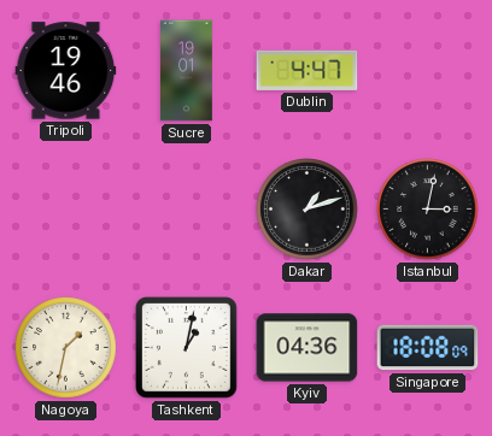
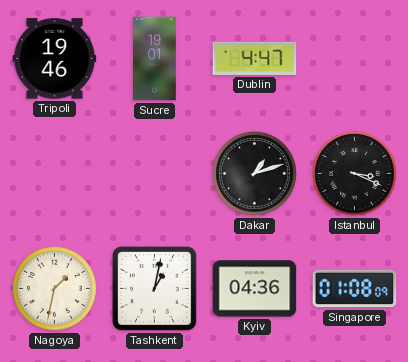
Istanbul: 3:02 -> 3:19 (355, 174)
Singapore: 18:08 -> 01:08 (355, 289)
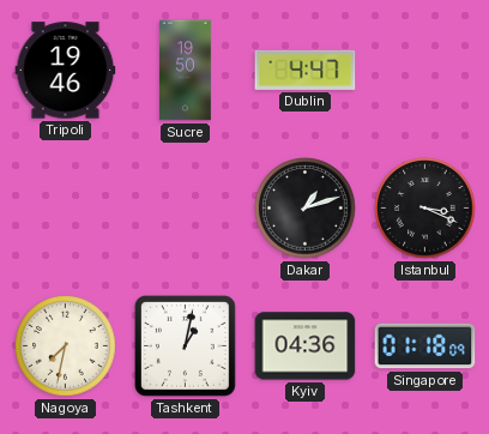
Sucre: 19:01 -> 19:50 (186, 71)
Nagoya: 1:32 -> 7:32 (66, 346)
Singapore: 01:08 -> 01:18 (425, 346)
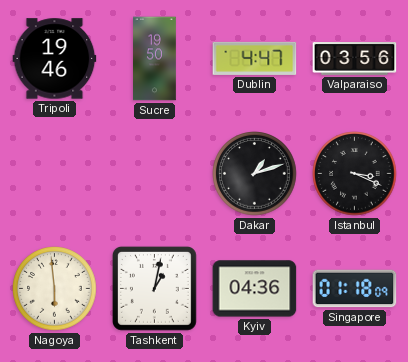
Valparaiso: none -> 03:56 (355, 59)
Nagoya: 7:32 -> 5:59 (55, 289)
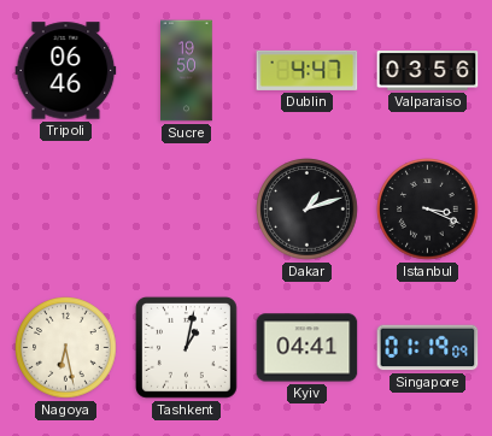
Tripoli: 19:46 -> 06:46 (66, 71)
Nagoya: 5:59 -> 6:28 (66, 348)
Kyiv: 04:36 -> 04:41 (307, 348)
Singapore: 01:18 -> 01:19 (428, 348)
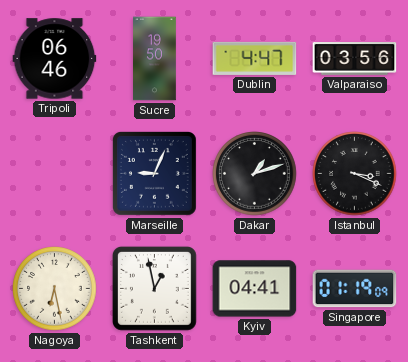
Marseille: none -> 9:04 (154, 173)
Tashkent: 1:02 -> 12:58 (154, 288)
